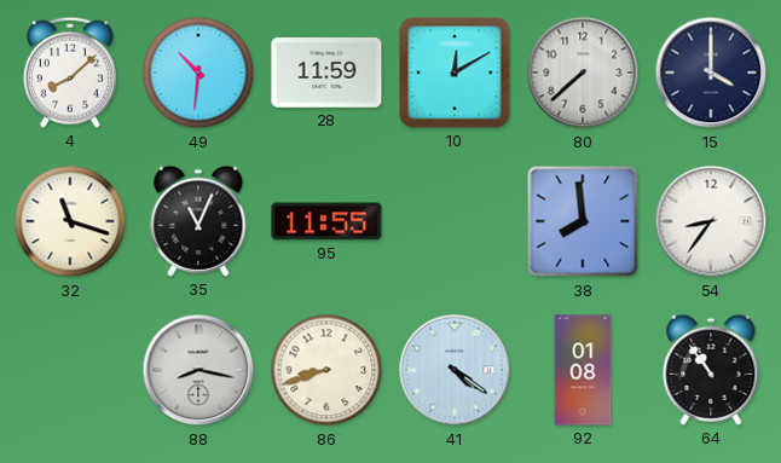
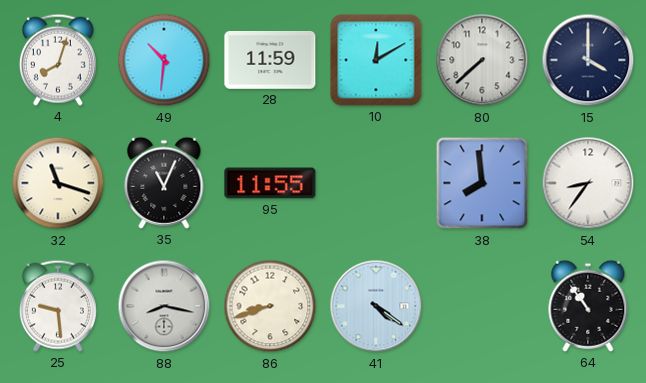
4: 8:08 -> 8:03 (58, 60)
25: none -> 9:29 (58, 306)
92: 01:08 -> none (583, 370)
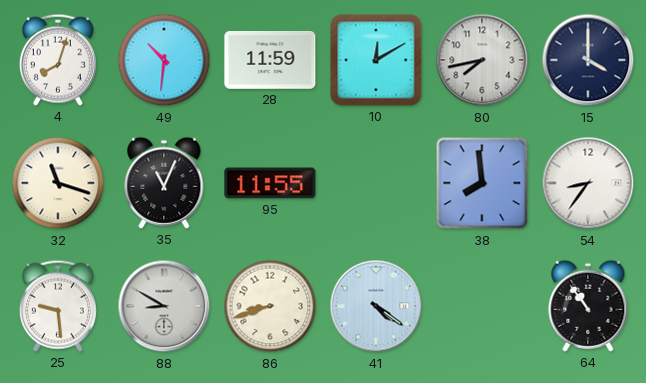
80: 7:38 -> 7:43 (482, 60)
88: 8:17 -> 8:50 (164, 306)
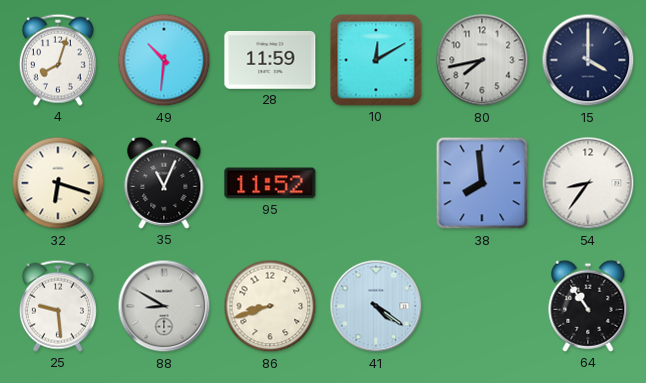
32: 11:18 -> 6:18 (58, 183)
95: 11:55 -> 11:52 (270, 183)
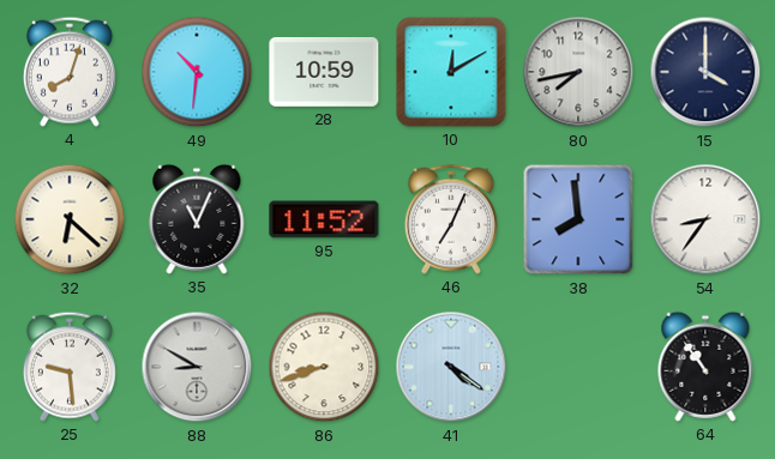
28: 11:59 -> 10:59 (324, 73)
32: 6:18 -> 6:22 (70, 219)
46: none -> 7:04 (451, 219)
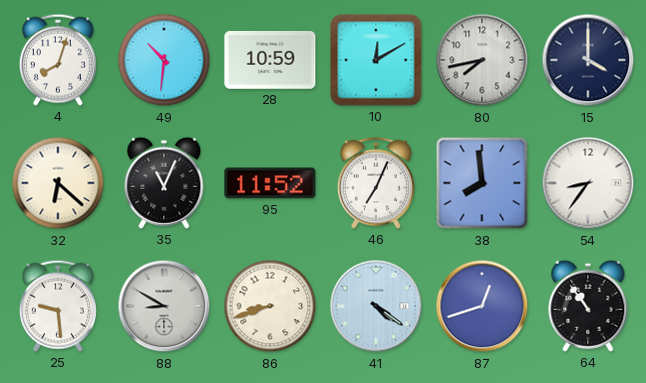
87: none -> 12:42 (482, 306)
